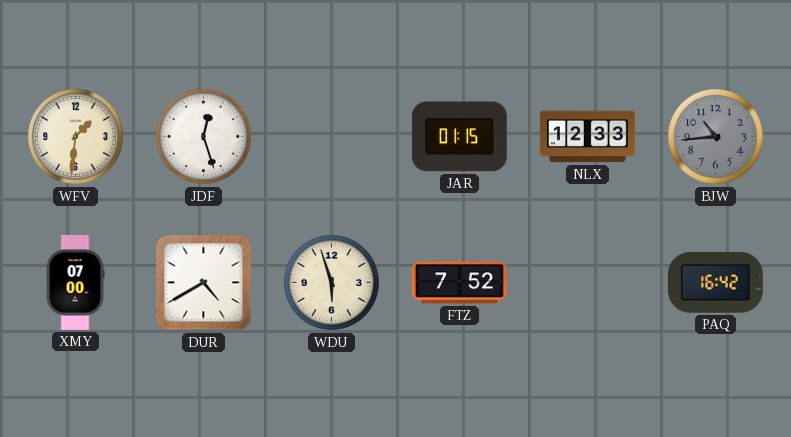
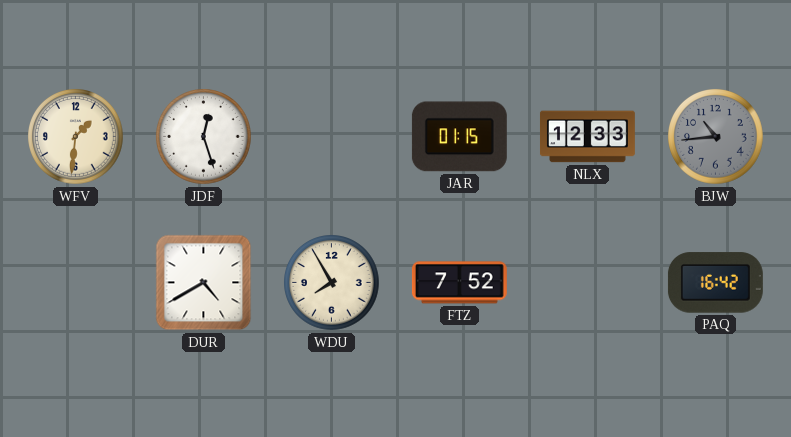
XMY: 07:00 -> none (75, 283)
WDU: 5:57 -> 7:55 (332, 283)
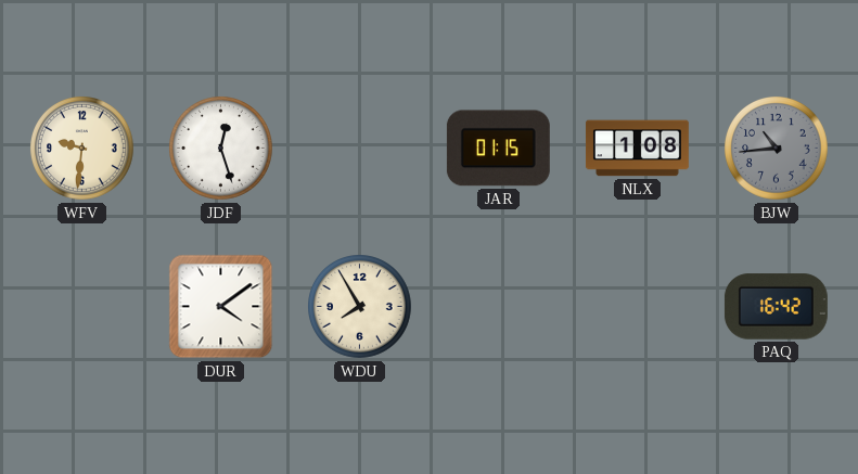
WFV: 1:31 -> 9:31 (82, 149)
NLX: 12:33 -> 1:08 (637, 149)
DUR: 4:40 -> 4:09 (221, 307)
FTZ: 7:52 -> none (459, 283)
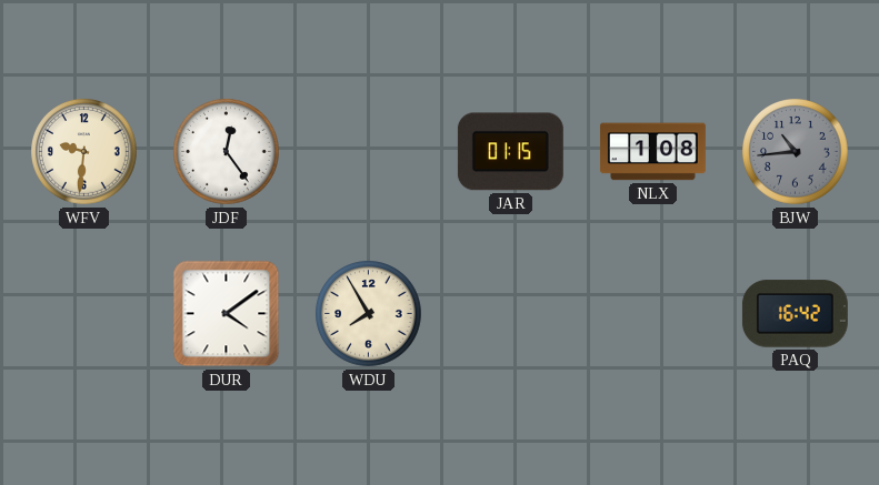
JDF: 12:27 -> 12:24 (227, 152)
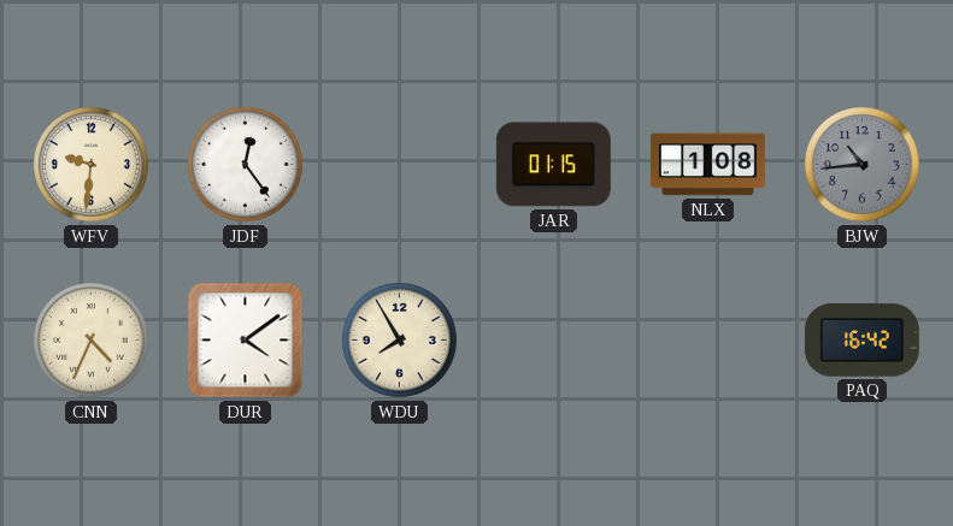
CNN: none -> 4:34 (92, 341)
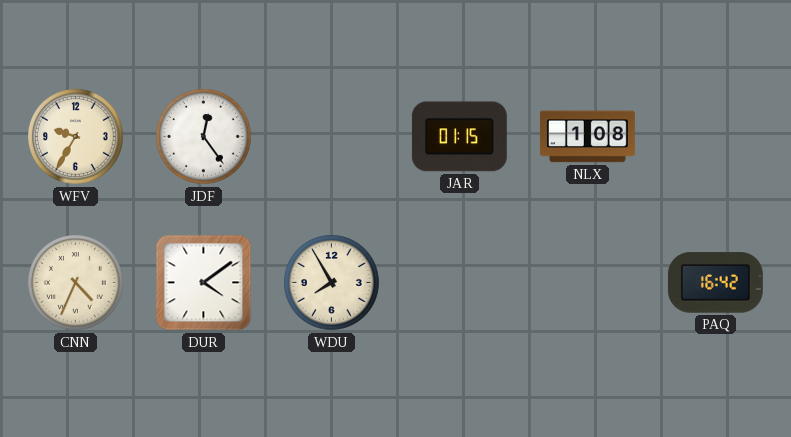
WFV: 9:31 -> 9:35 (76, 137)
BJW: 10:44 -> none (863, 165)
